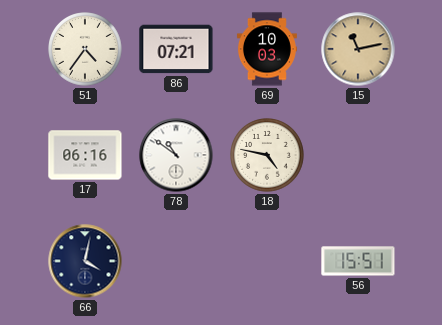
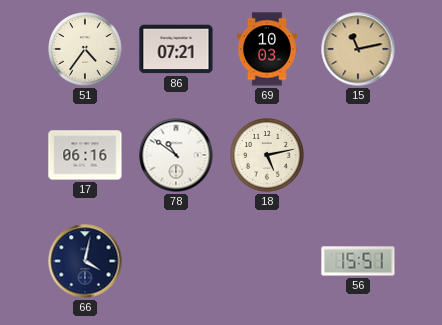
18: 4:47 -> 5:13 (267, 155)
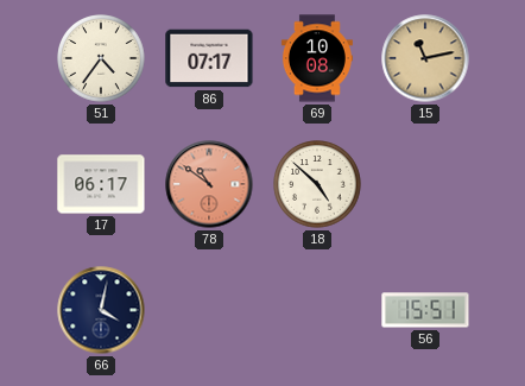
86: 07:21 -> 07:17 (209, 58)
69: 10:03 -> 10:08 (317, 58)
17: 06:16 -> 06:17 (101, 184)
78 dial: white -> salmon (209, 184)
18: 5:13 -> 4:52 (317, 184)
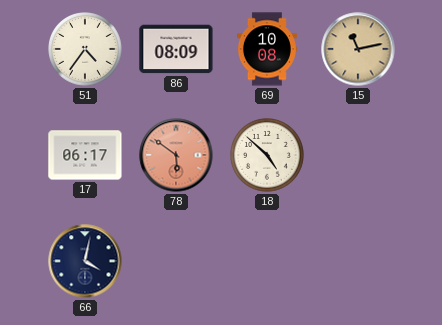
86: 07:17 -> 08:09 (176, 49)
78: 10:51 -> 5:51 (176, 155)
56: 15:51 -> none (425, 310)
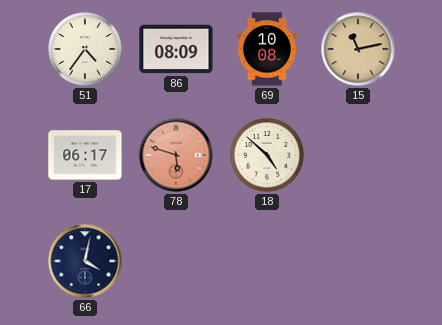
78: 5:51 -> 5:48 (176, 155)
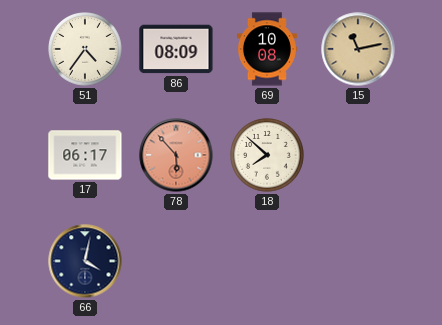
78: 5:48 -> 5:53 (176, 155)
18: 4:52 -> 7:52 (267, 155)
